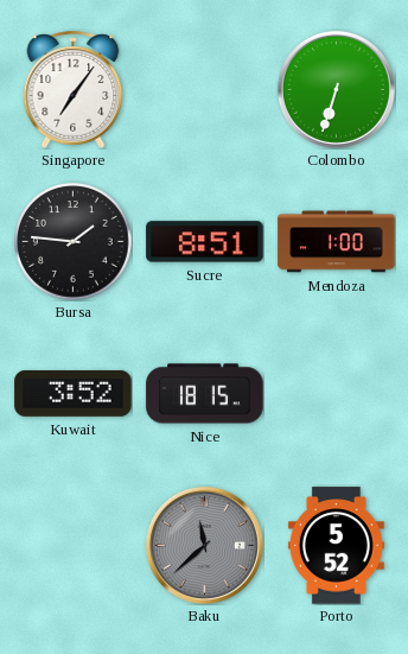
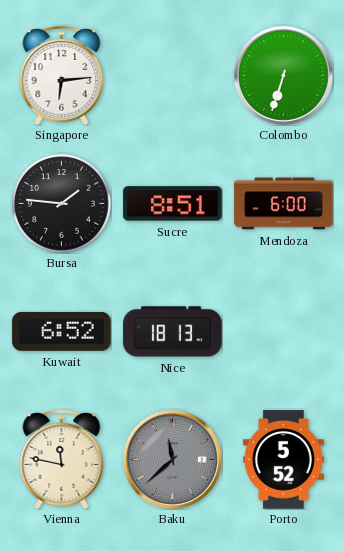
Singapore: 7:06 -> 6:14 (62, 75)
Mendoza: 1:00 -> 6:00 (284, 204)
Kuwait: 3:52 -> 6:52 (62, 331)
Nice: 18:15 -> 18:13 (173, 332)
Vienna: none -> 11:47 (62, 459)
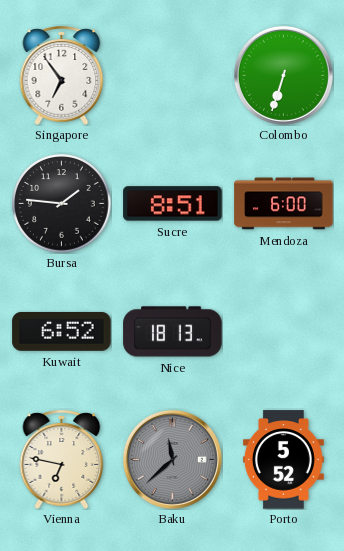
Singapore: 6:14 -> 6:54 (62, 75)
Vienna: 11:47 -> 6:47 (62, 459)
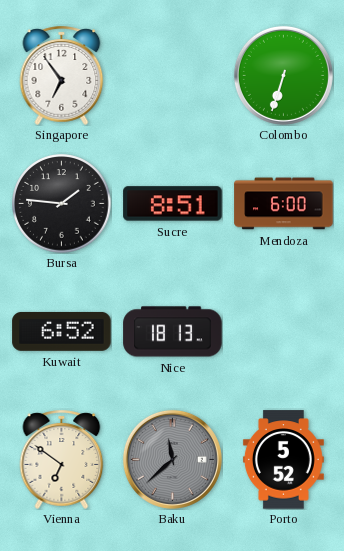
Vienna: 6:47 -> 6:51 (62, 459)
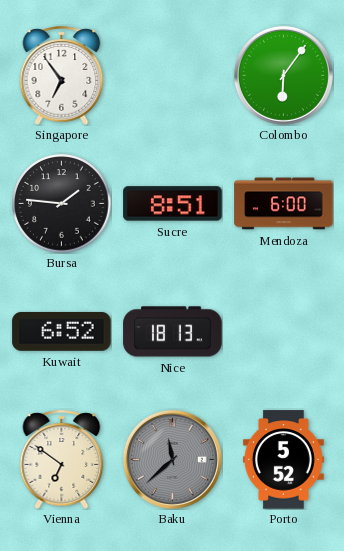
Colombo: 6:33 -> 6:06 (283, 75)
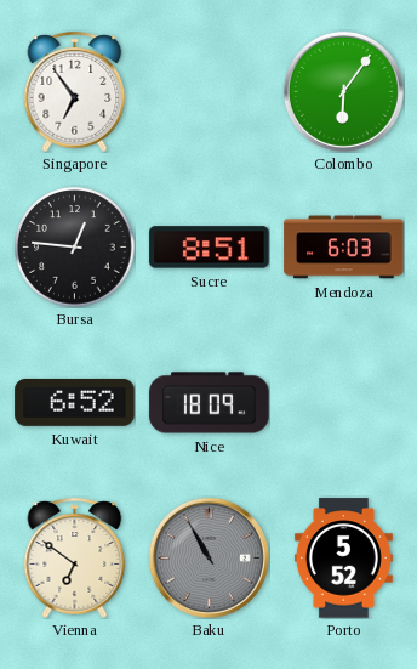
Bursa: 1:46 -> 12:46 (75, 248)
Mendoza: 6:00 -> 6:03 (344, 248)
Nice: 18:13 -> 18:09 (210, 403)
Baku: 11:38 -> 10:55 (208, 557)
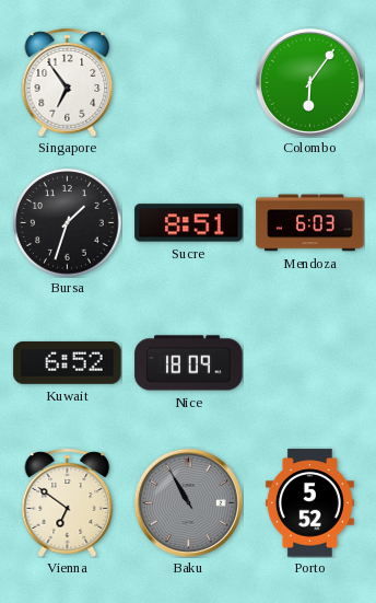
Bursa: 12:46 -> 1:33 (68, 223)
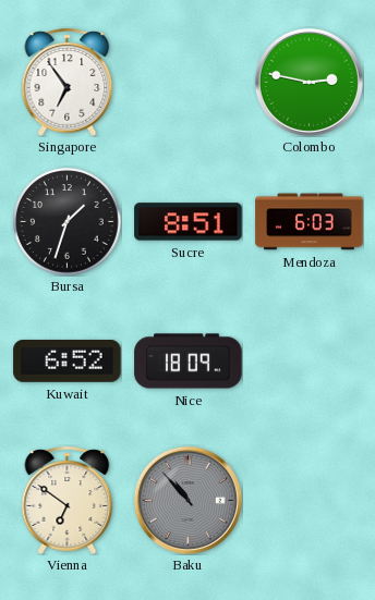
Colombo: 6:06 -> 2:47 (309, 82)
Baku: 10:55 -> 10:53 (187, 500)
Porto: 5:52 -> none (309, 503)
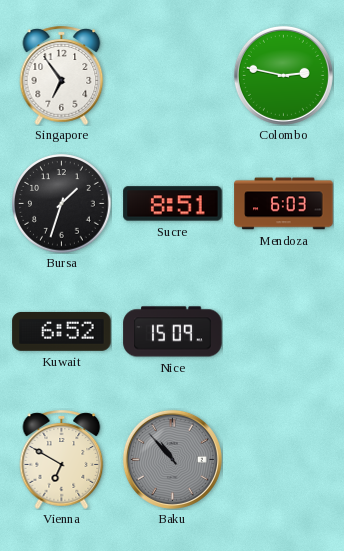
Nice: 18:09 -> 15:09 (173, 332)
Vienna: 6:51 -> 6:50 (62, 459)
